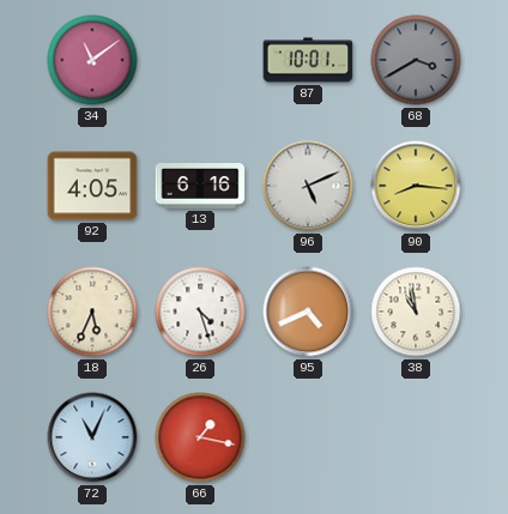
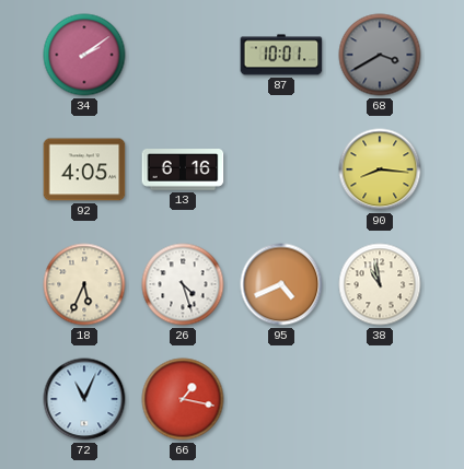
34: 11:09 -> 2:09 (84, 55)
96: 5:11 -> none (308, 186)
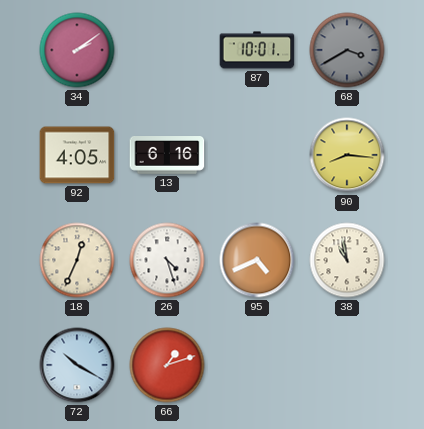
18: 5:34 -> 12:34 (77, 260)
72: 11:04 -> 10:20 (77, 365)
66: 1:17 -> 1:12 (167, 365)
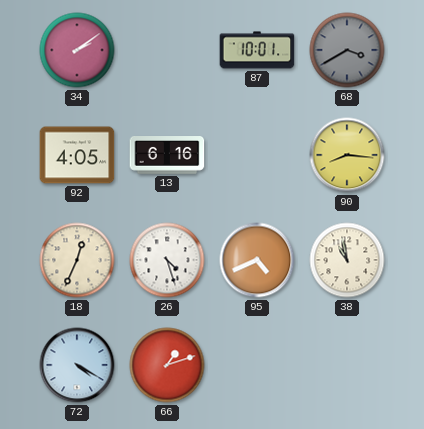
72: 10:20 -> 4:20 (77, 365)
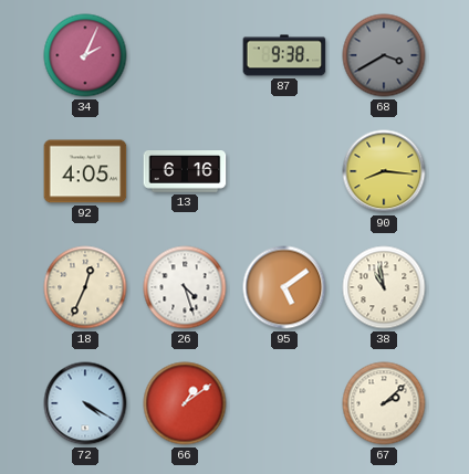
34: 2:09 -> 2:04 (85, 55)
87: 10:01 -> 9:38 (284, 55)
95: 4:41 -> 5:09 (284, 287)
66: 1:12 -> 1:09 (185, 403)
67: none -> 2:08 (384, 403)
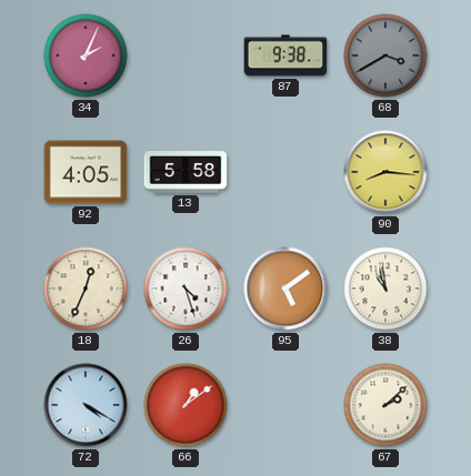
13: 6:16 -> 5:58 (186, 173)
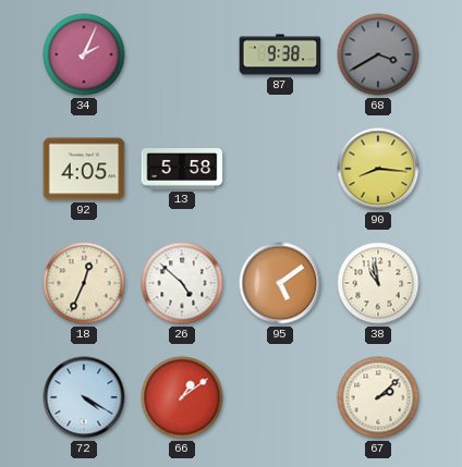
26: 4:27 -> 4:52 (182, 283)
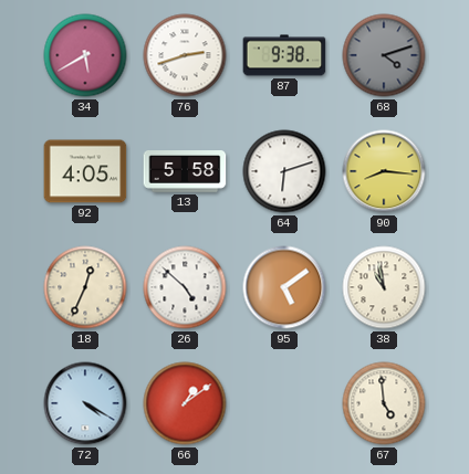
34: 2:04 -> 5:40 (85, 55)
76: none -> 2:42 (185, 55)
68: 3:40 -> 4:12 (384, 55)
64: none -> 6:12 (284, 171)
67: 2:08 -> 4:59 (384, 403)
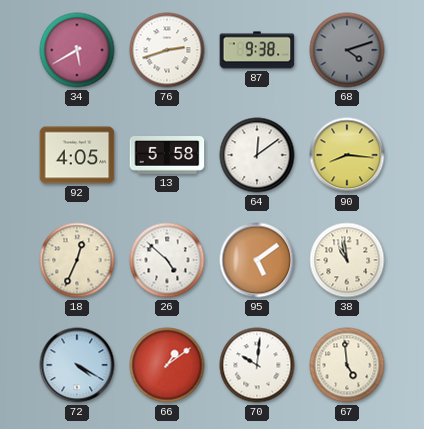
64: 6:12 -> 12:09 (257, 155)
70: none -> 10:01 (257, 365)
